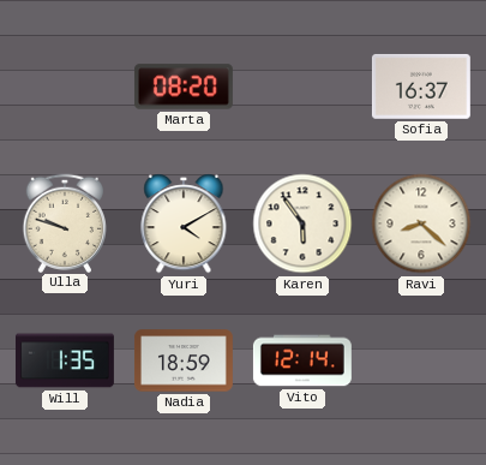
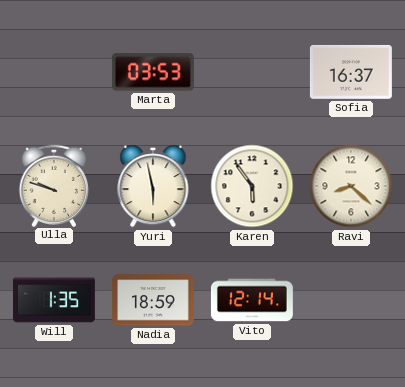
Marta: 08:20 -> 03:53 (153, 72)
Yuri: 4:10 -> 5:58 (153, 186)
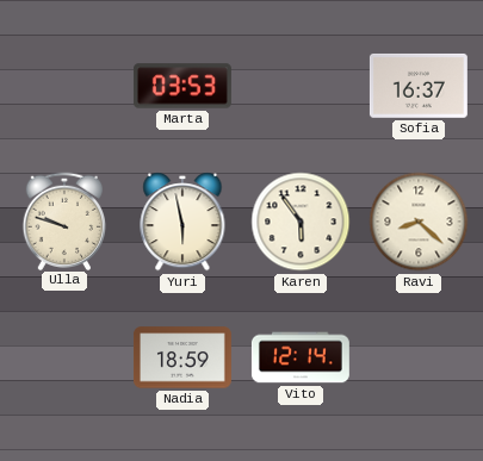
Will: 1:35 -> none (54, 300)
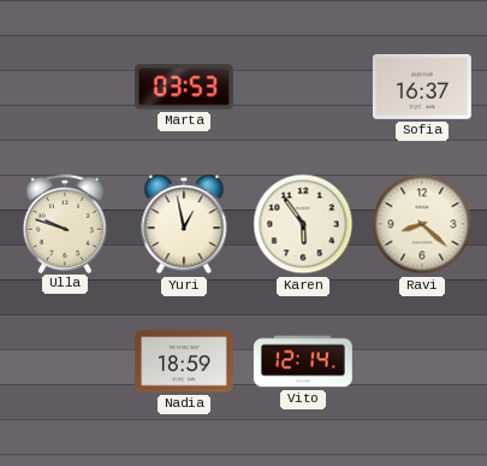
Yuri: 5:58 -> 12:58 (184, 224)
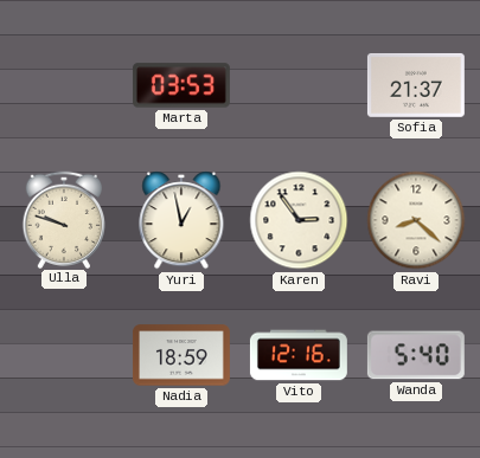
Sofia: 16:37 -> 21:37 (416, 85)
Karen: 5:54 -> 2:54 (299, 220)
Vito: 12:14 -> 12:16 (299, 355)
Wanda: none -> 5:40 (416, 355)
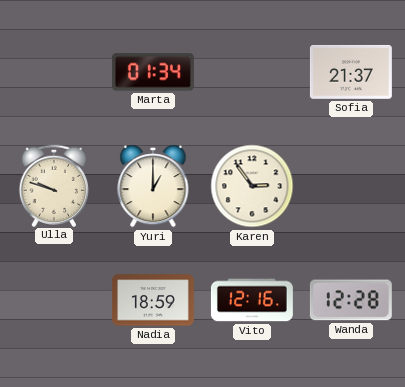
Marta: 03:53 -> 01:34 (153, 72)
Yuri: 12:58 -> 1:00 (153, 186)
Ravi: 8:22 -> none (416, 220)
Wanda: 5:40 -> 12:28 (351, 300)
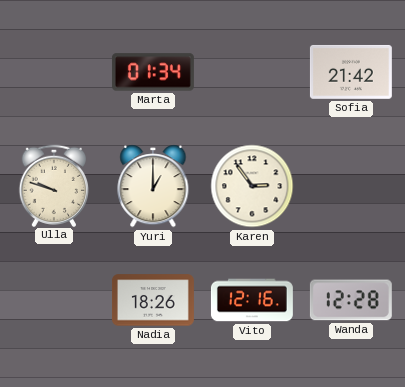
Sofia: 21:37 -> 21:42 (351, 72)
Nadia: 18:59 -> 18:26 (153, 300)
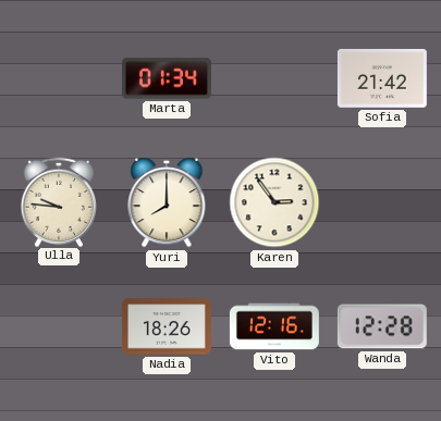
Ulla: 9:48 -> 9:46 (58, 201)
Yuri: 1:00 -> 8:00 (167, 202)
